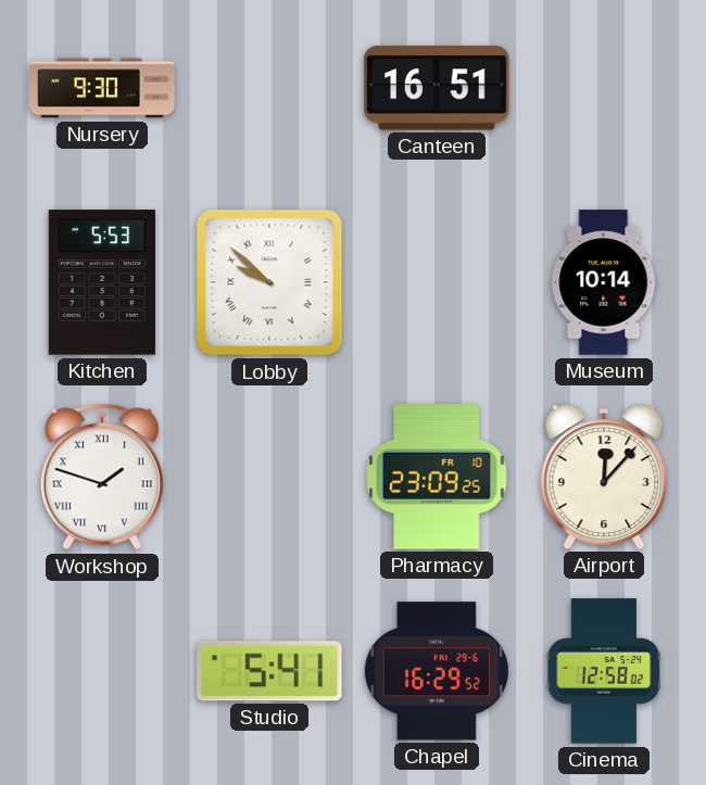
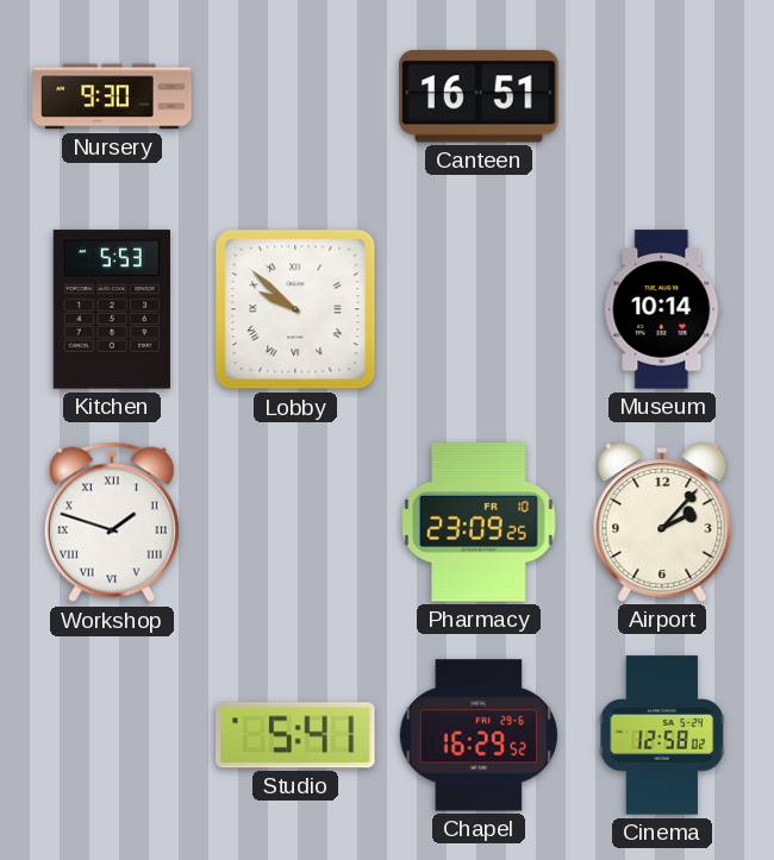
Airport: 12:07 -> 2:07 (662, 522)
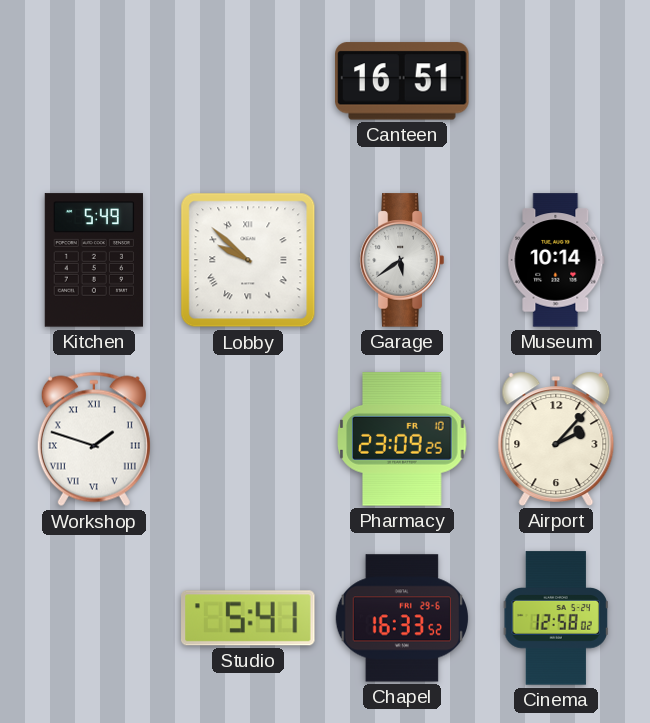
Nursery: 9:30 -> none (112, 96)
Kitchen: 5:53 -> 5:49 (94, 260)
Garage: none -> 5:39 (402, 260)
Chapel: 16:29 -> 16:33 (401, 618)
